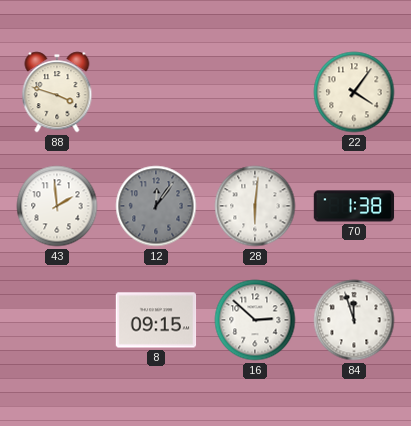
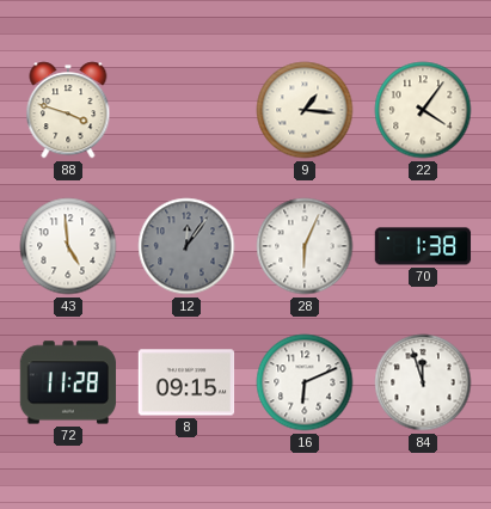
9: none -> 1:16 (305, 110)
43: 1:59 -> 4:59 (68, 246)
28: 6:01 -> 6:04 (305, 246)
72: none -> 11:28 (68, 382)
16: 2:52 -> 6:11 (305, 382)
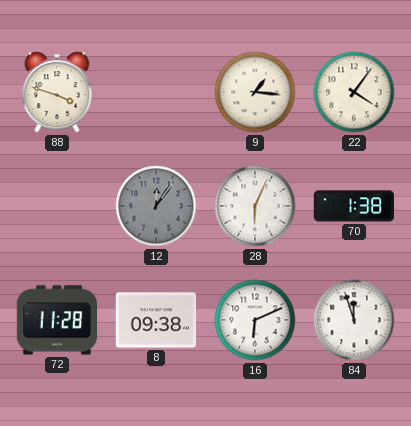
43: 4:59 -> none (68, 246)
8: 09:15 -> 09:38 (156, 320)
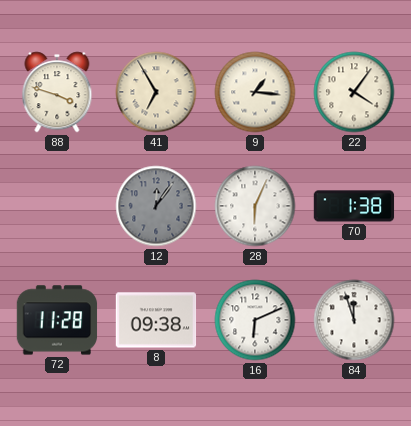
41: none -> 6:55 (156, 92)
